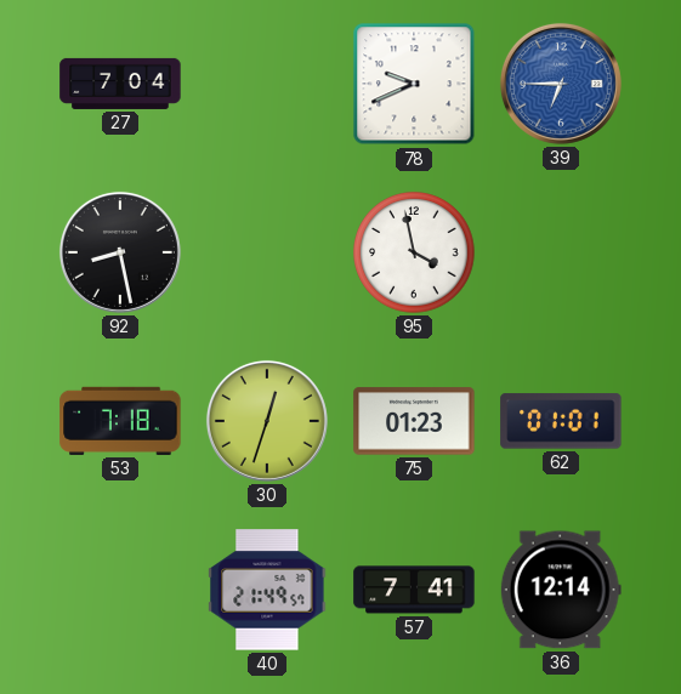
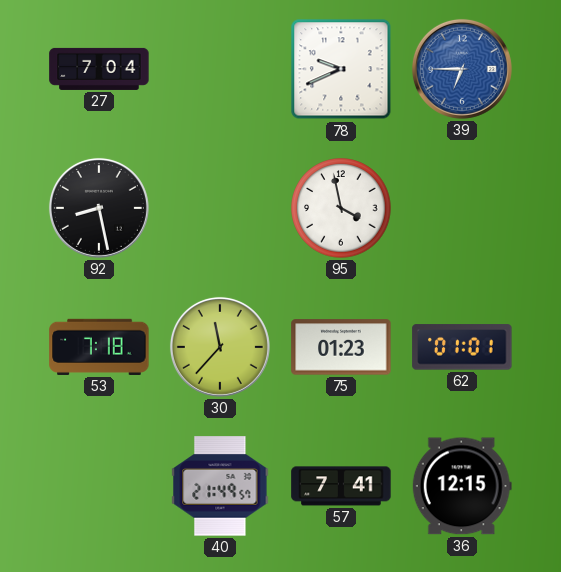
30: 12:33 -> 11:37 (220, 347)
36: 12:14 -> 12:15 (462, 486)
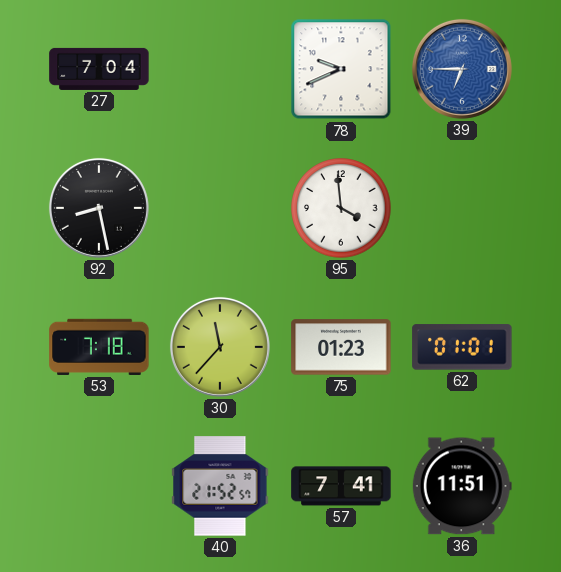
95: 3:58 -> 3:59 (341, 208)
40: 21:49 -> 21:52 (220, 486)
36: 12:15 -> 11:51 (462, 486)
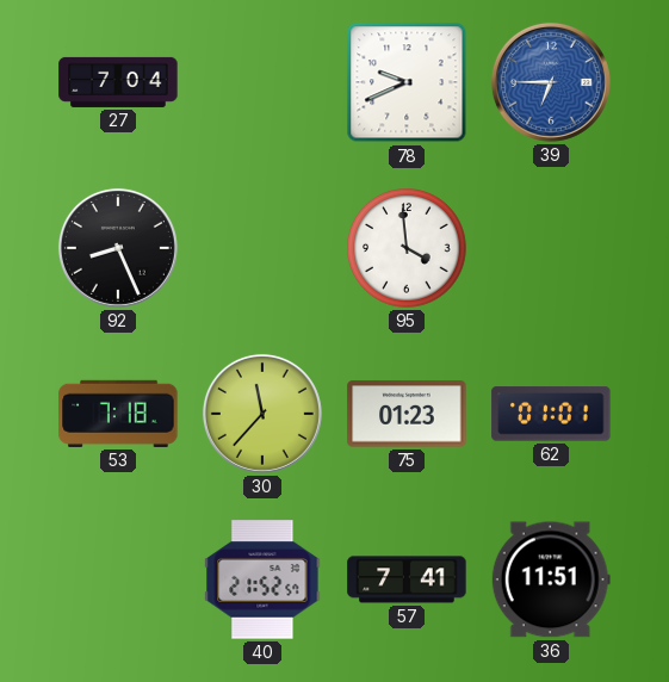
92: 8:28 -> 8:26 (118, 248)
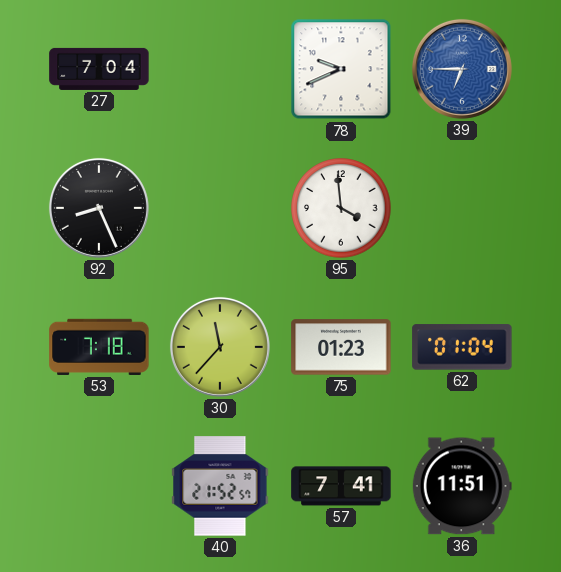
62: 01:01 -> 01:04 (462, 347)
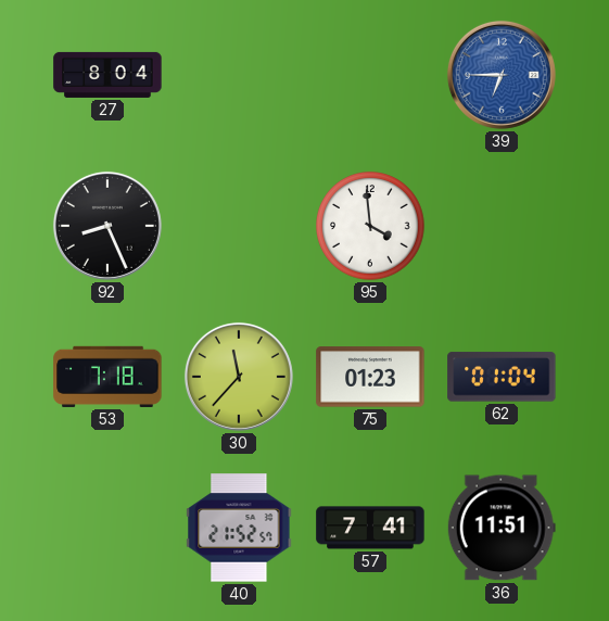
27: 7:04 -> 8:04 (107, 75)
78: 9:41 -> none (341, 69)
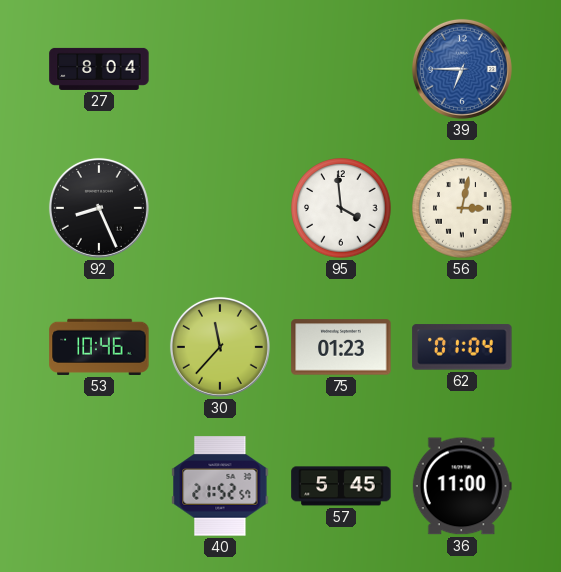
56: none -> 3:02 (462, 208)
53: 7:18 -> 10:46 (99, 347)
57: 7:41 -> 5:45 (341, 486)
36: 11:51 -> 11:00 (462, 486)
